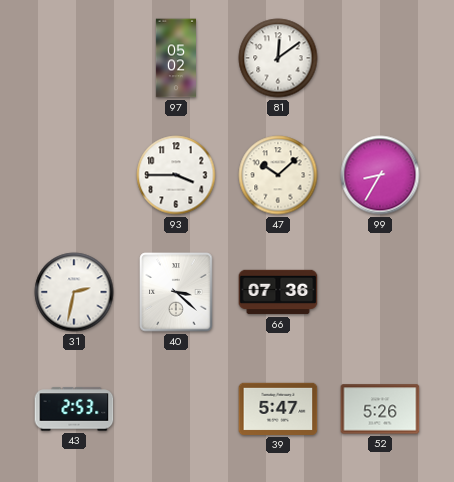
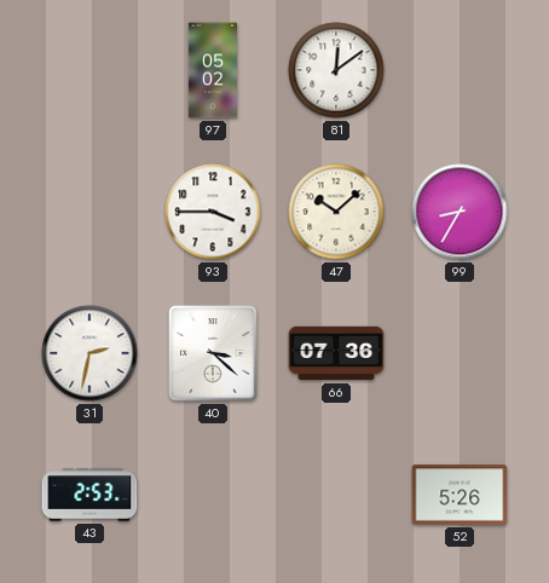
39: 5:47 -> none (278, 409)
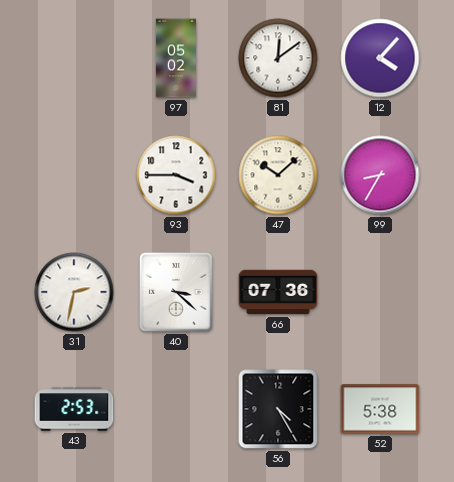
12: none -> 4:07 (380, 58)
56: none -> 4:25 (278, 409)
52: 5:26 -> 5:38 (380, 409)
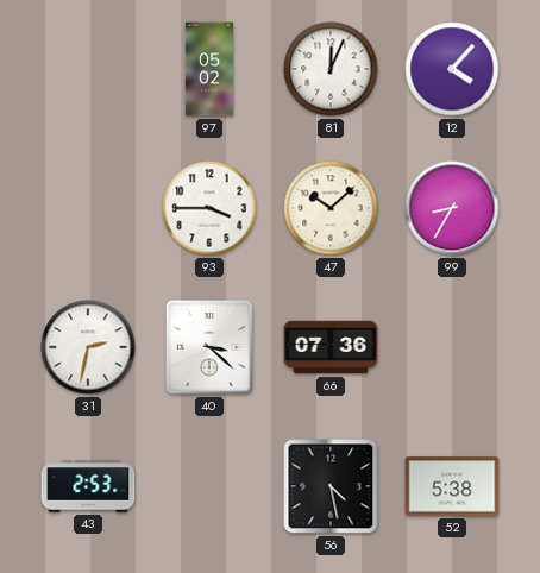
81: 12:09 -> 12:04 (331, 69)
56: 4:25 -> 4:28 (331, 486)
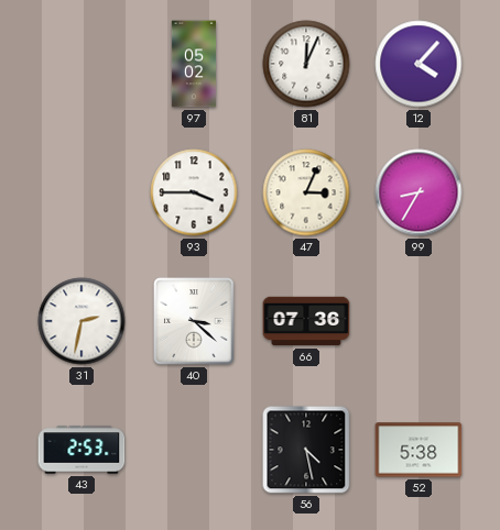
47: 10:08 -> 3:04 (306, 192)
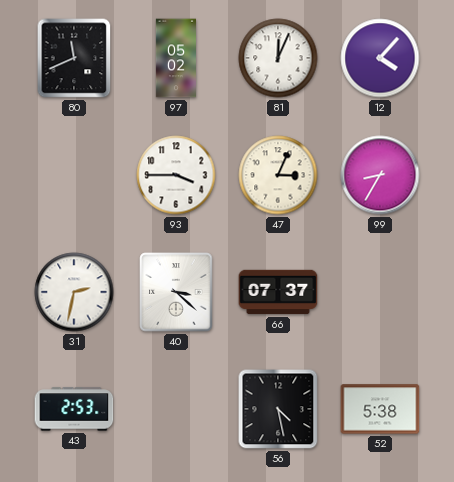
80: none -> 11:41 (74, 58)
66: 07:36 -> 07:37 (278, 292)
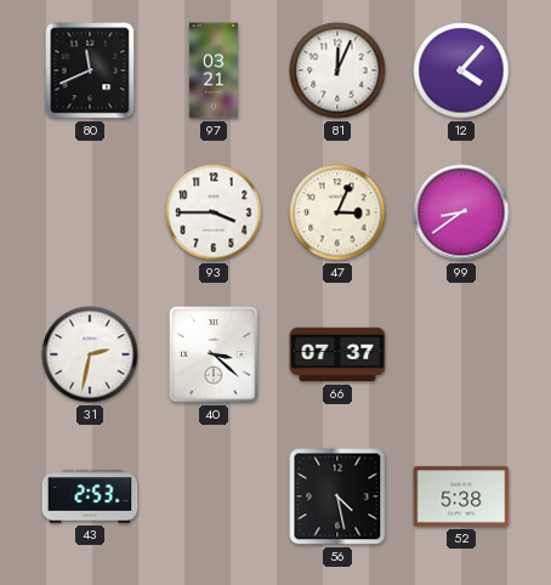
97: 05:02 -> 03:21 (212, 70)
99: 8:35 -> 8:39 (461, 212)
